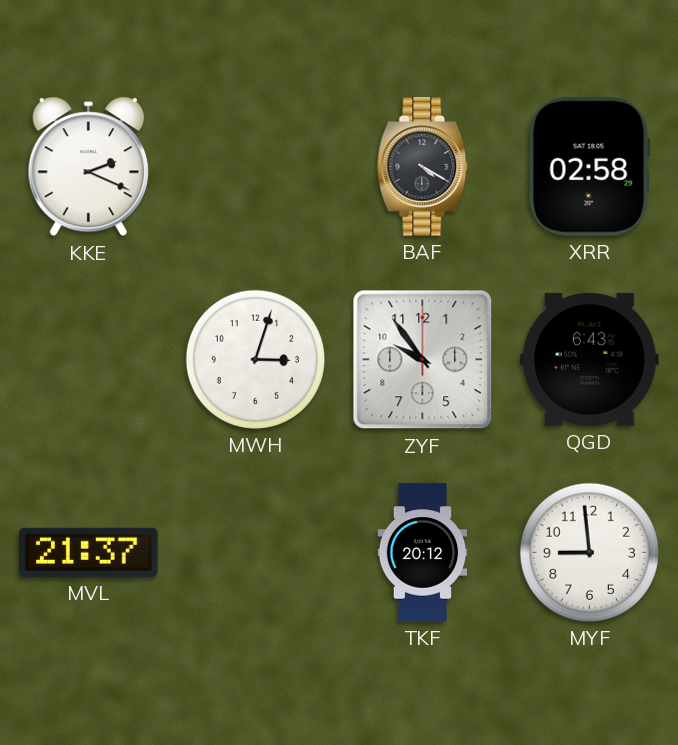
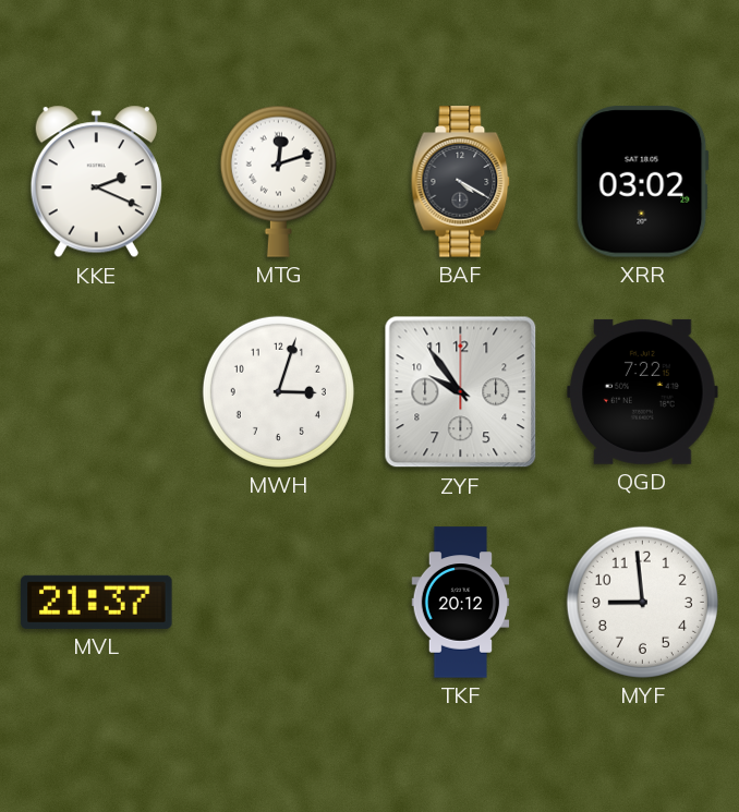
MTG: none -> 12:12 (278, 181)
XRR: 02:58 -> 03:02 (642, 182)
QGD: 6:43 -> 7:22 (643, 391)
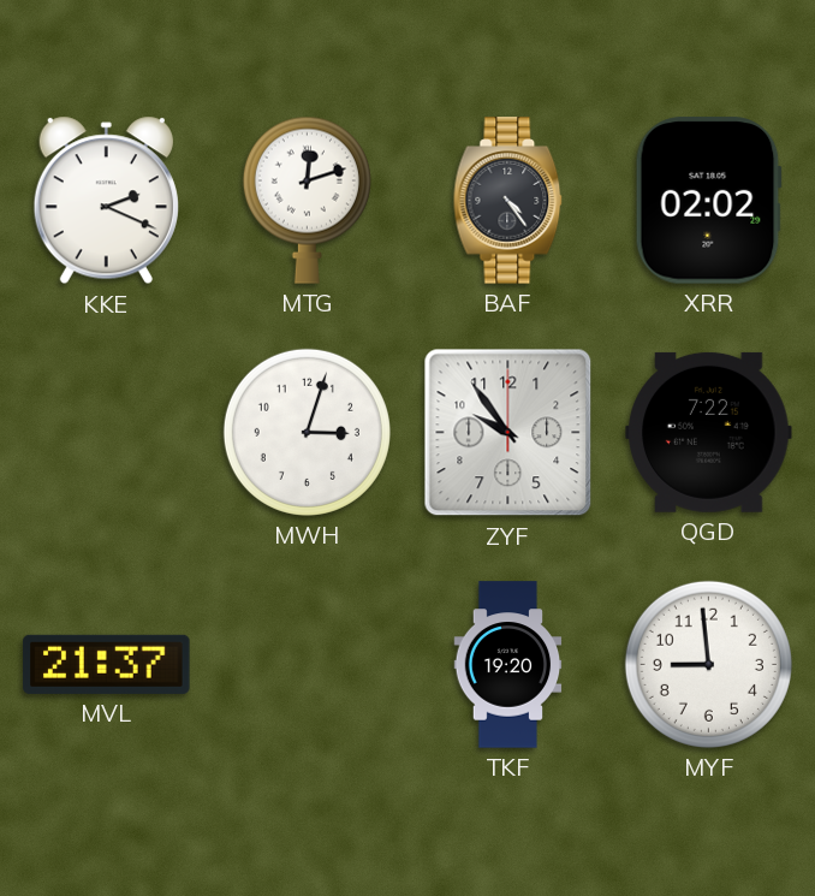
BAF: 4:20 -> 4:24 (508, 201)
XRR: 03:02 -> 02:02 (708, 201)
TKF: 20:12 -> 19:20 (508, 665)
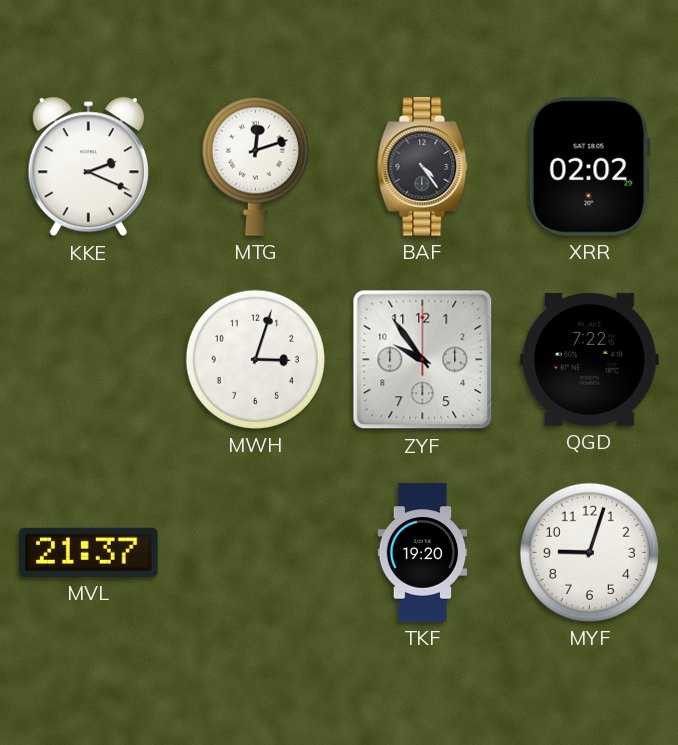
MYF: 8:59 -> 9:03 (589, 552)
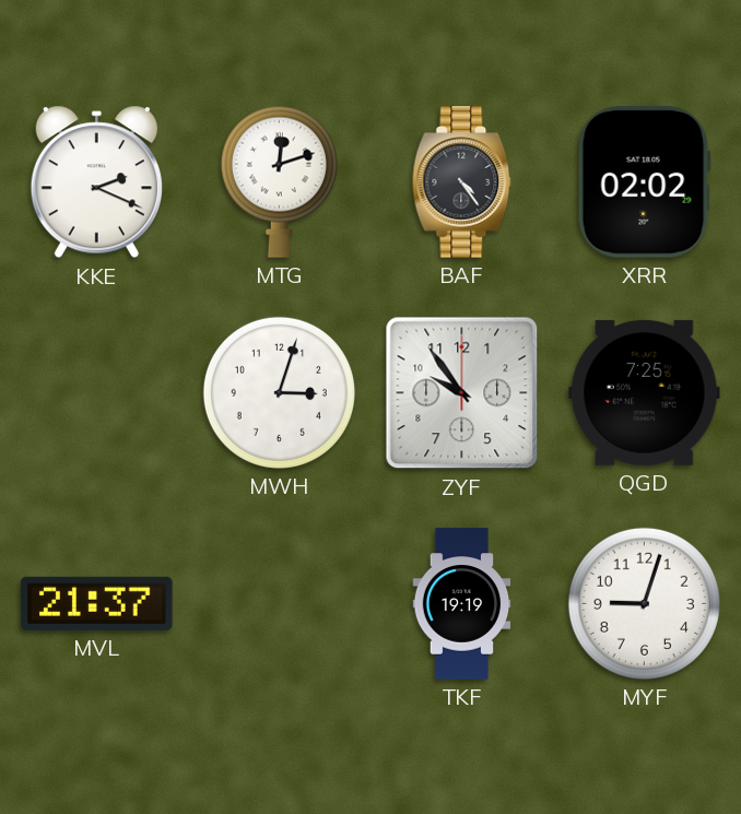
QGD: 7:22 -> 7:25 (645, 392)
TKF: 19:20 -> 19:19 (462, 604)
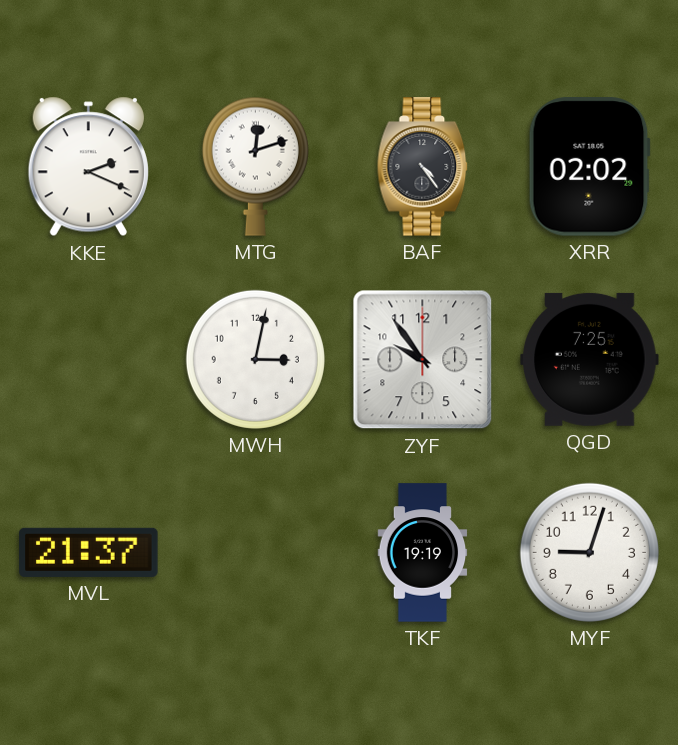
MWH: 3:03 -> 3:02 (255, 359)
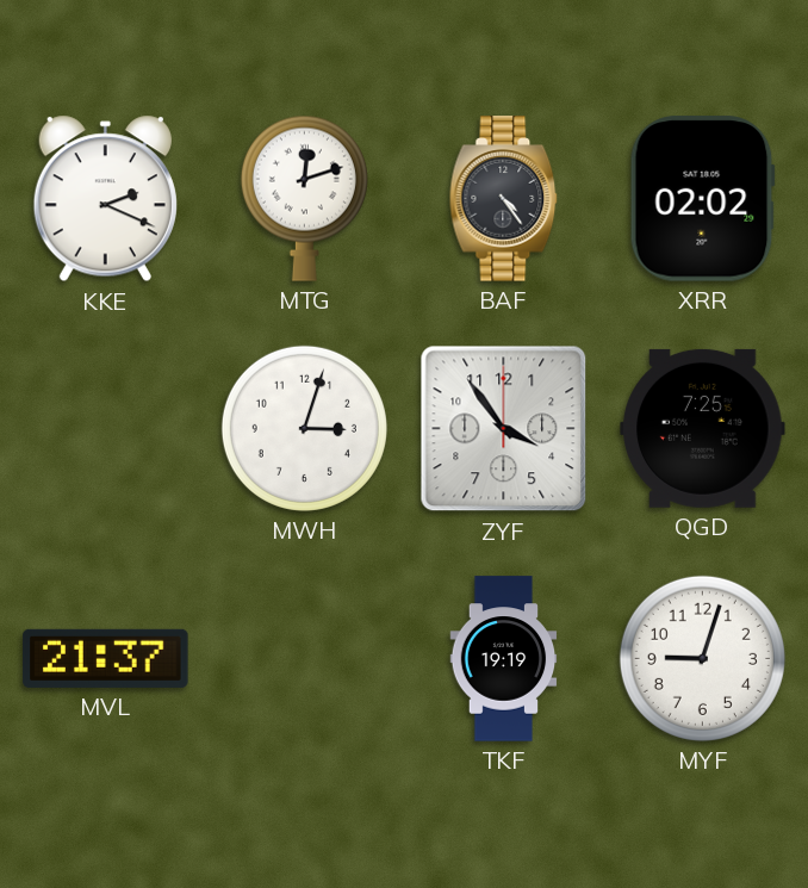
MWH: 3:02 -> 3:03 (304, 428)
ZYF: 9:54 -> 3:54 (504, 429)
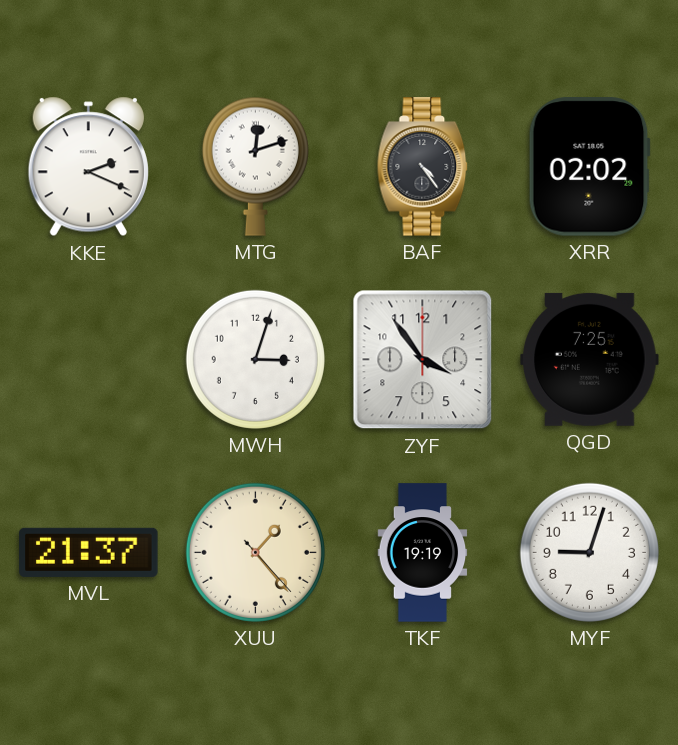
XUU: none -> 1:23 (255, 552)
